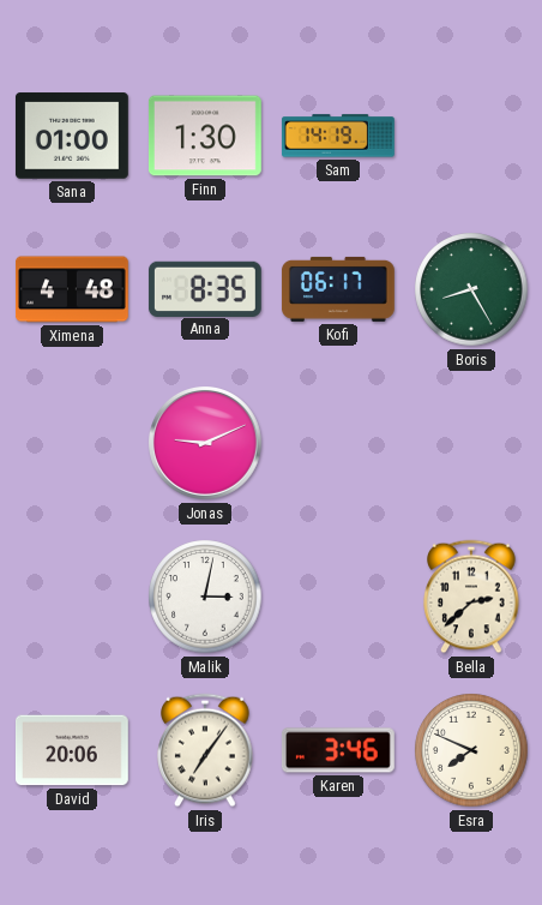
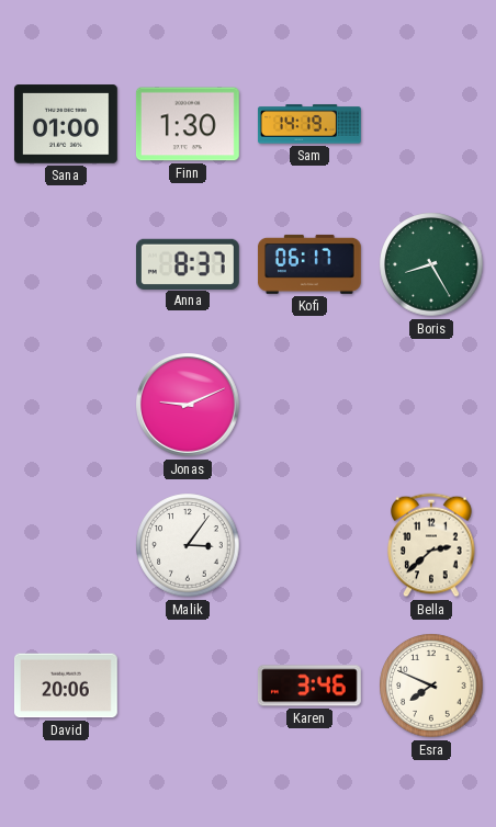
Ximena: 4:48 -> none (73, 289)
Anna: 8:35 -> 8:37 (188, 263)
Malik: 3:02 -> 3:06 (188, 545)
Iris: 7:06 -> none (205, 750)
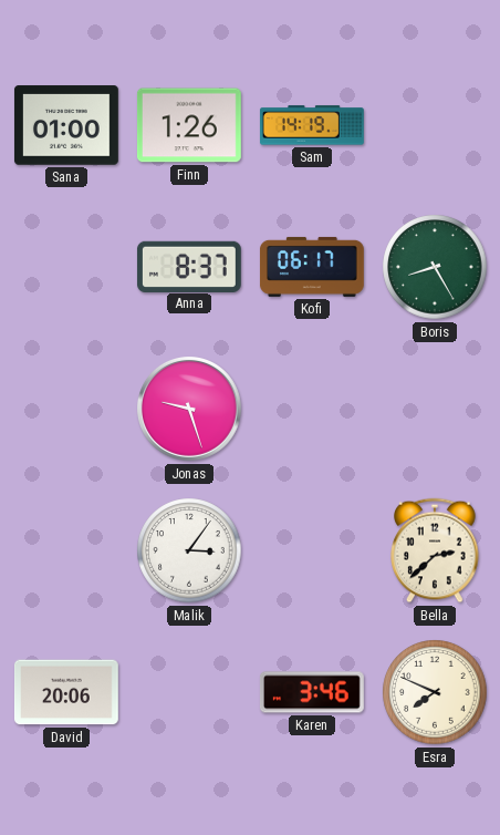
Finn: 1:30 -> 1:26 (189, 125)
Jonas: 9:11 -> 9:27 (190, 410)
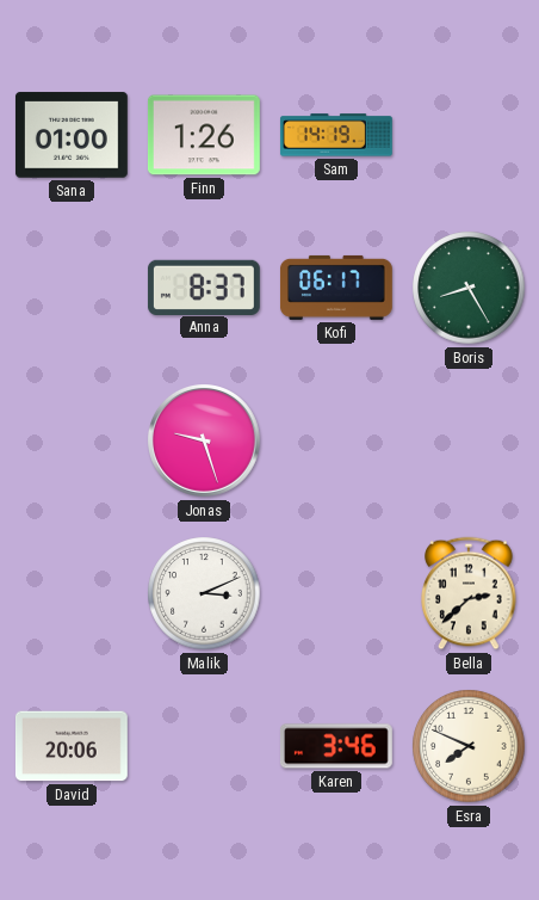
Malik: 3:06 -> 3:11 (204, 593)
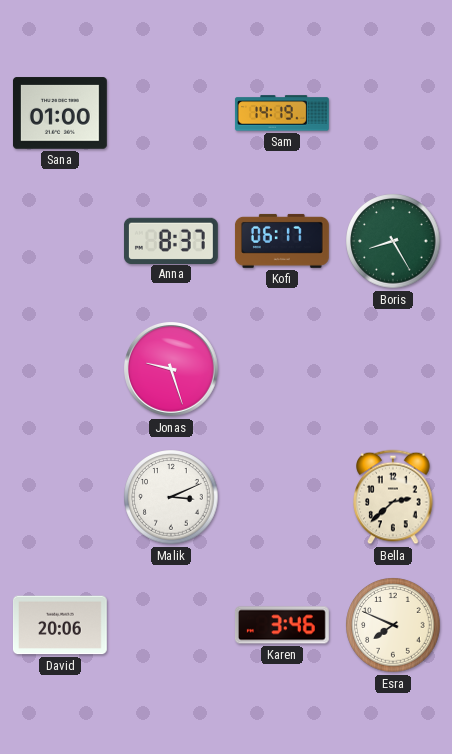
Finn: 1:26 -> none (204, 135)
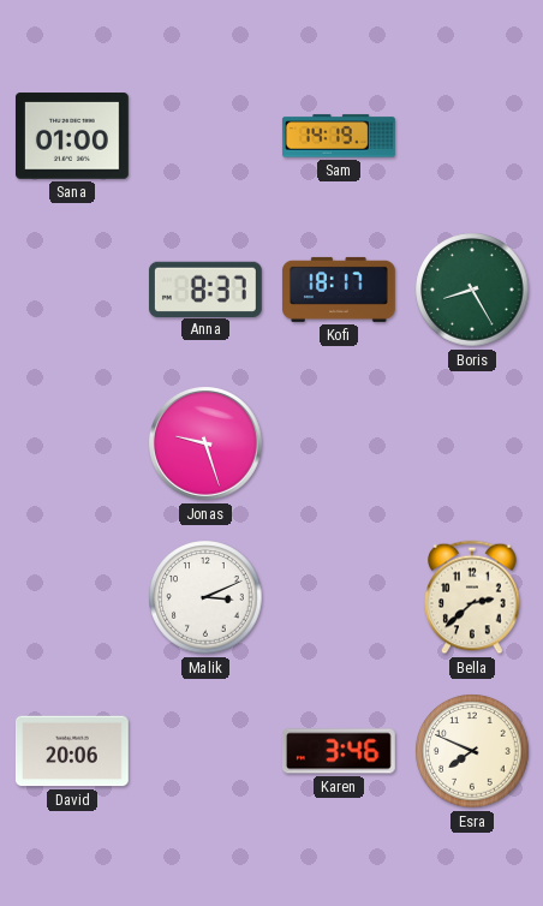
Kofi: 06:17 -> 18:17 (339, 290)
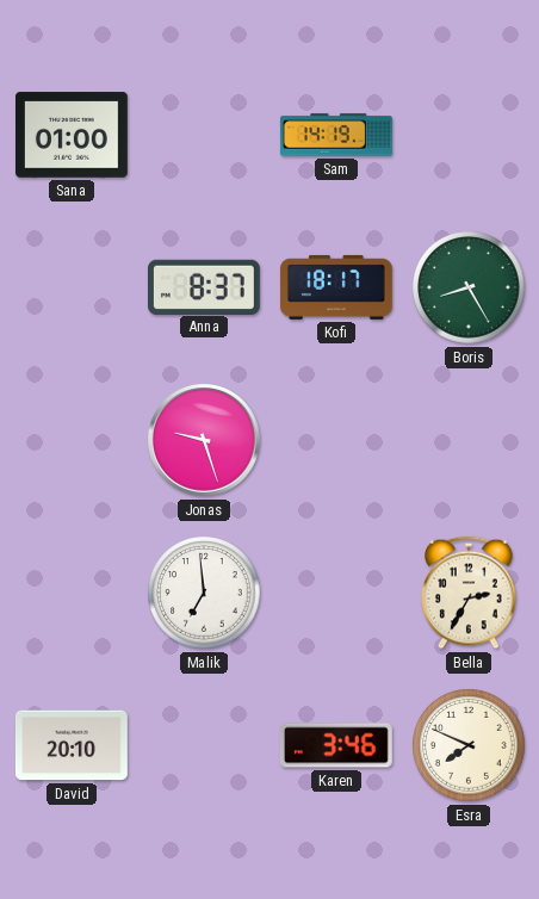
Malik: 3:11 -> 6:59 (204, 593)
Bella: 2:38 -> 2:35 (469, 593)
David: 20:06 -> 20:10 (72, 745)
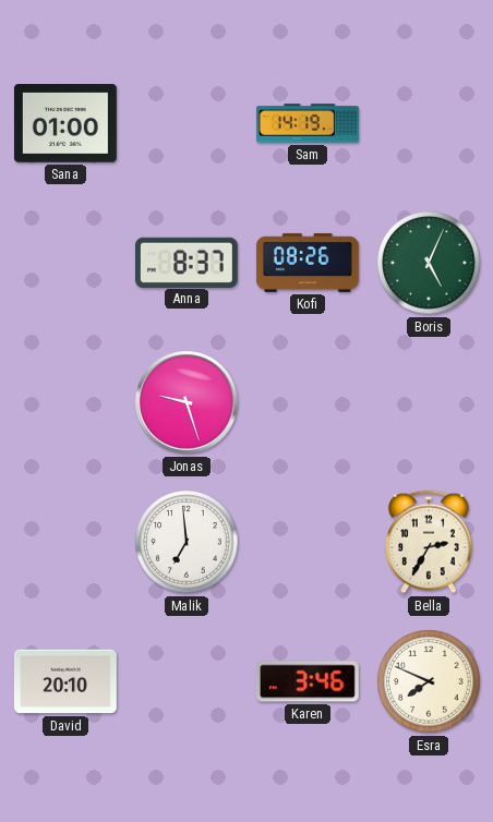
Kofi: 18:17 -> 08:26 (308, 263)
Boris: 8:25 -> 5:04 (429, 263)
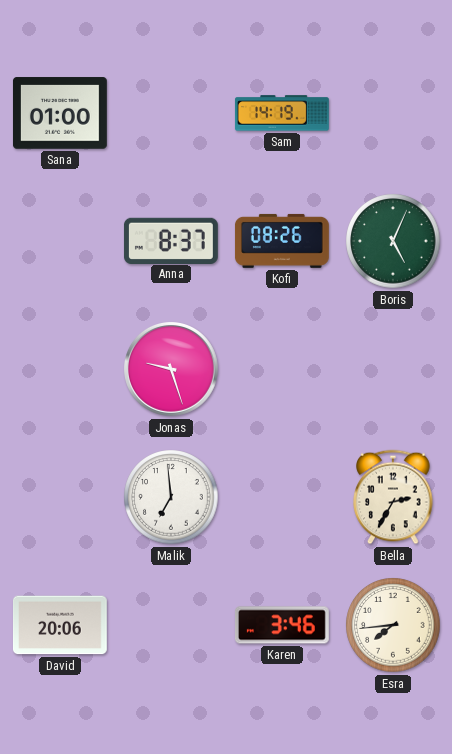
David: 20:10 -> 20:06 (60, 625)
Esra: 7:49 -> 7:44 (393, 625)
